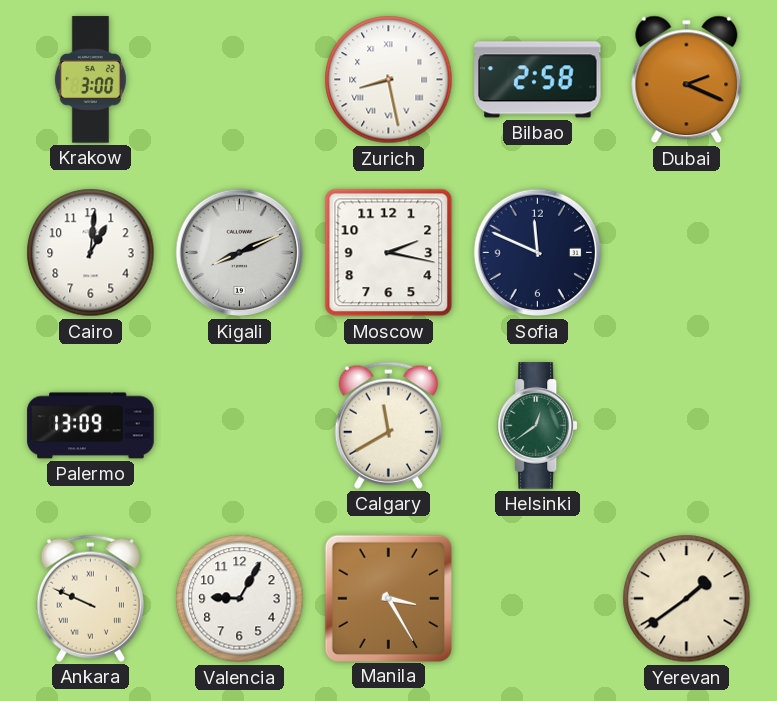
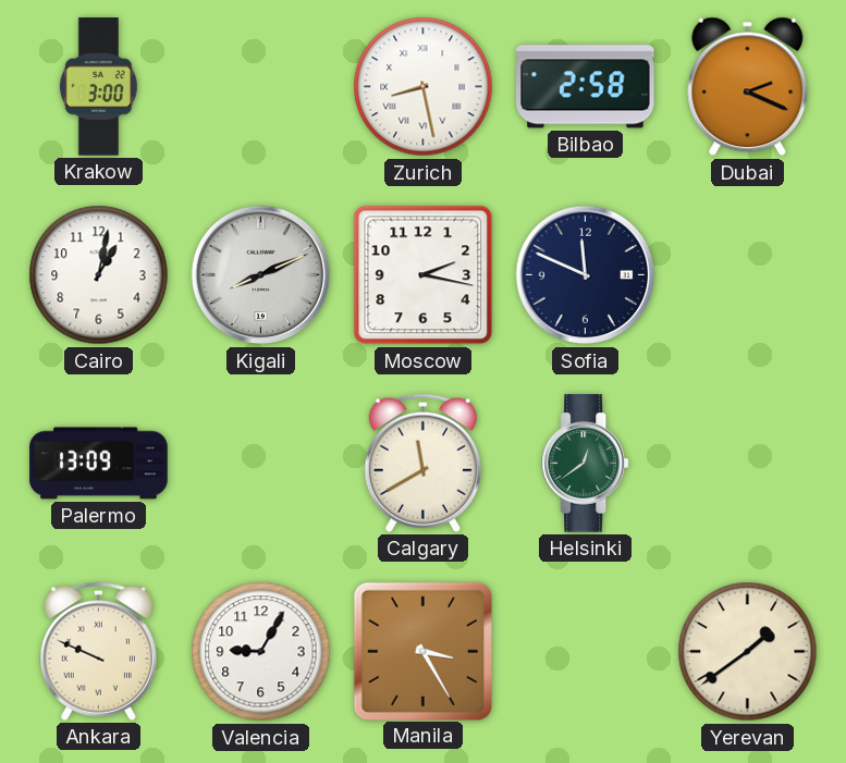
Cairo: 1:01 -> 1:02 (99, 275)
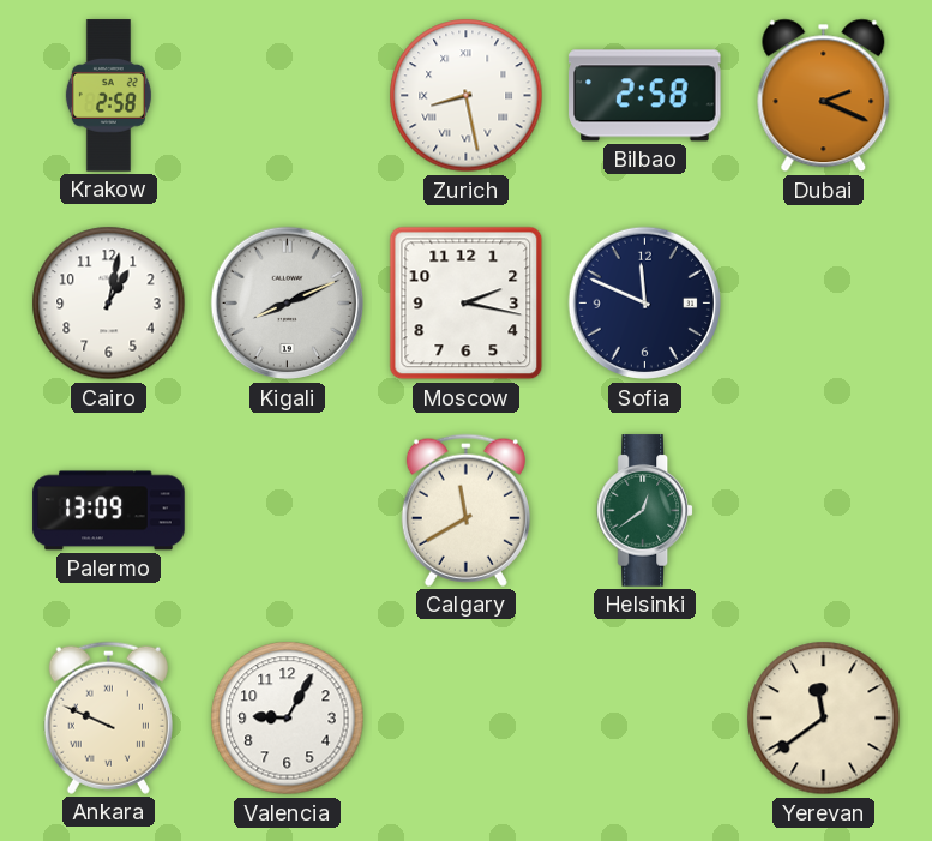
Krakow: 3:00 -> 2:58 (108, 96)
Manila: 3:25 -> none (422, 651)
Yerevan: 1:39 -> 11:39 (824, 719)
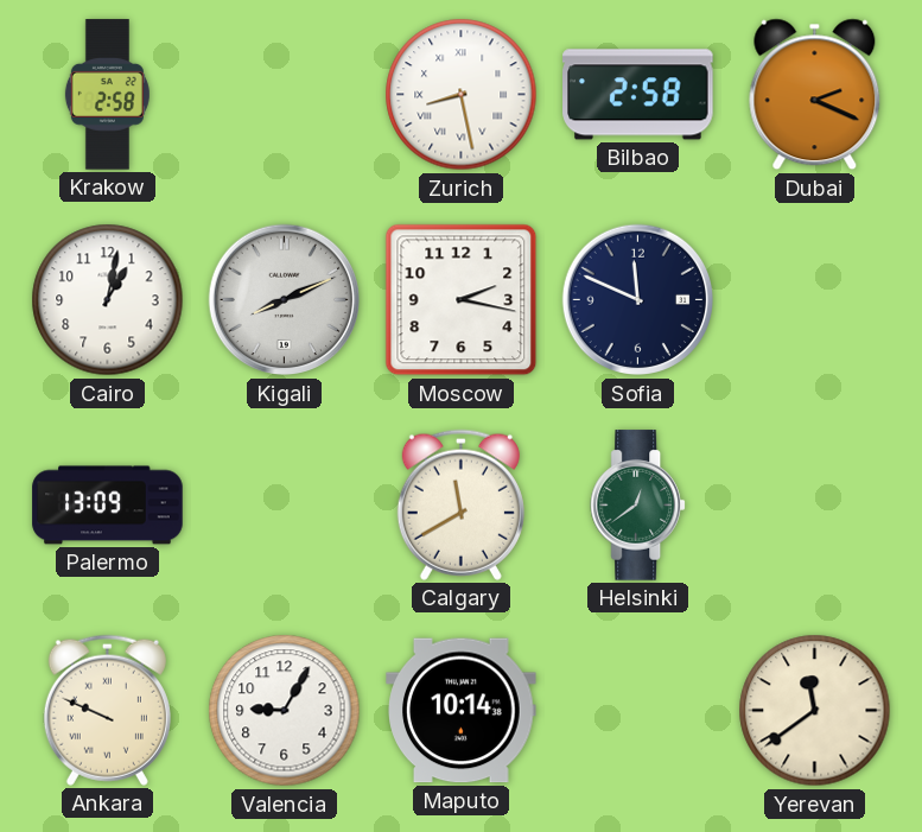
Maputo: none -> 10:14 (462, 711)
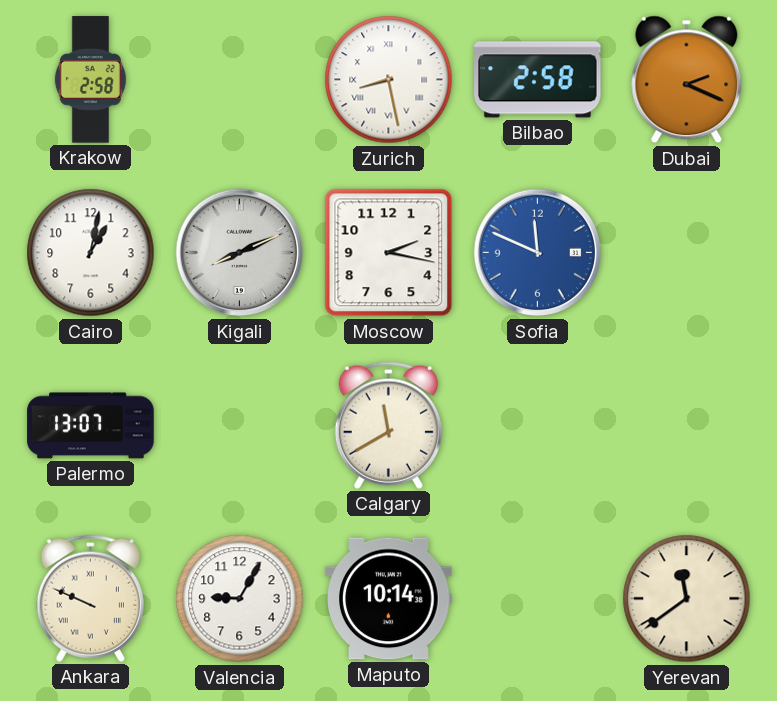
Sofia dial: navy -> blue (538, 253)
Palermo: 13:09 -> 13:07 (91, 426)
Helsinki: 12:39 -> none (637, 506)
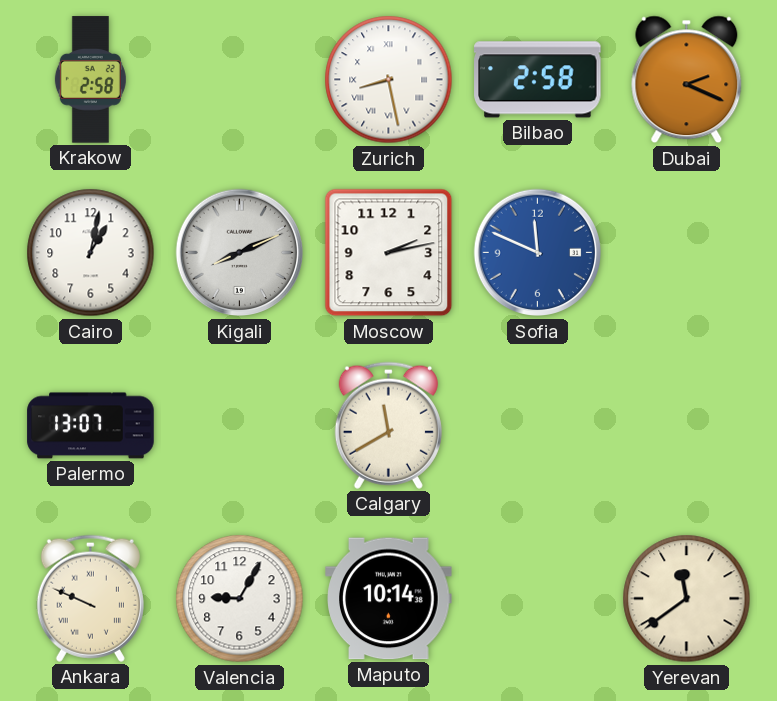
Moscow: 2:17 -> 2:13 (389, 253)
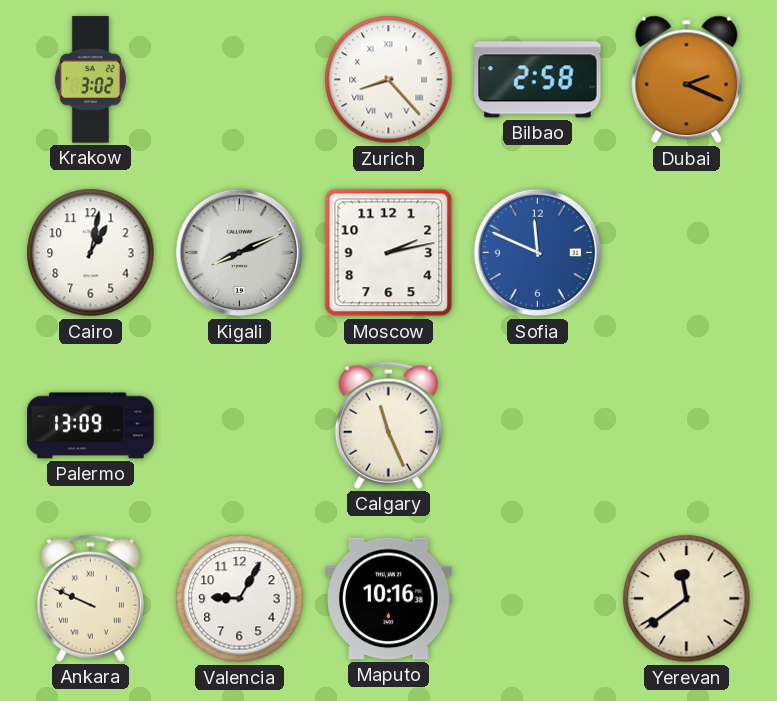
Krakow: 2:58 -> 3:02 (90, 80)
Zurich: 8:28 -> 8:23 (389, 80)
Palermo: 13:07 -> 13:09 (91, 426)
Calgary: 11:40 -> 11:26 (388, 425)
Maputo: 10:14 -> 10:16 (389, 599)
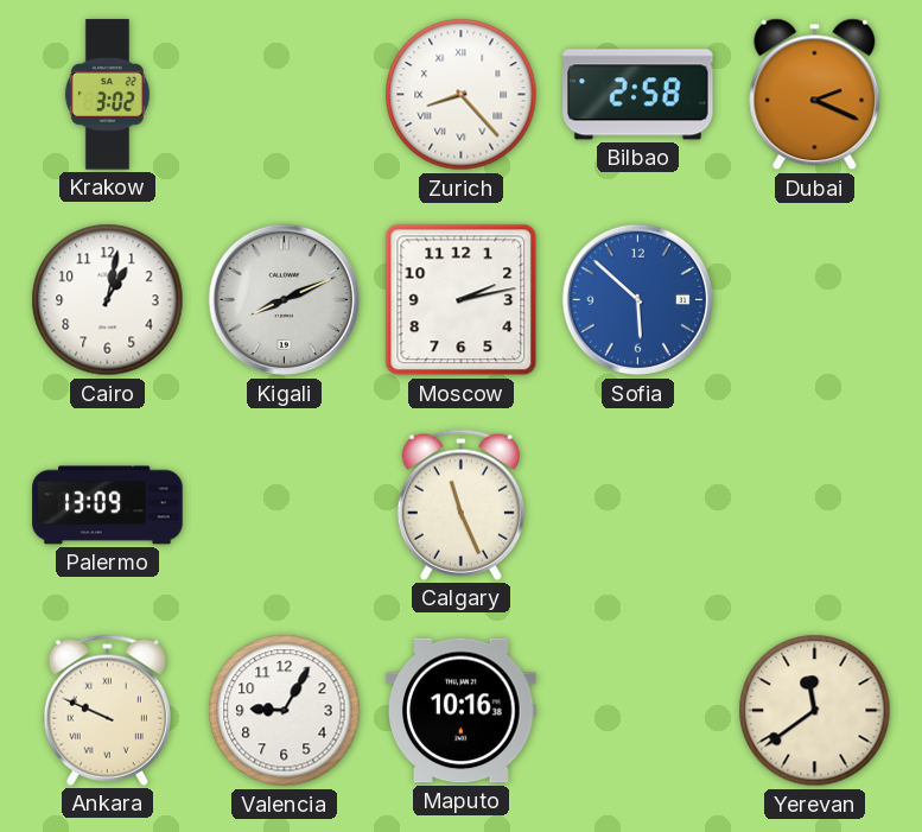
Sofia: 11:49 -> 5:52 (638, 300)
